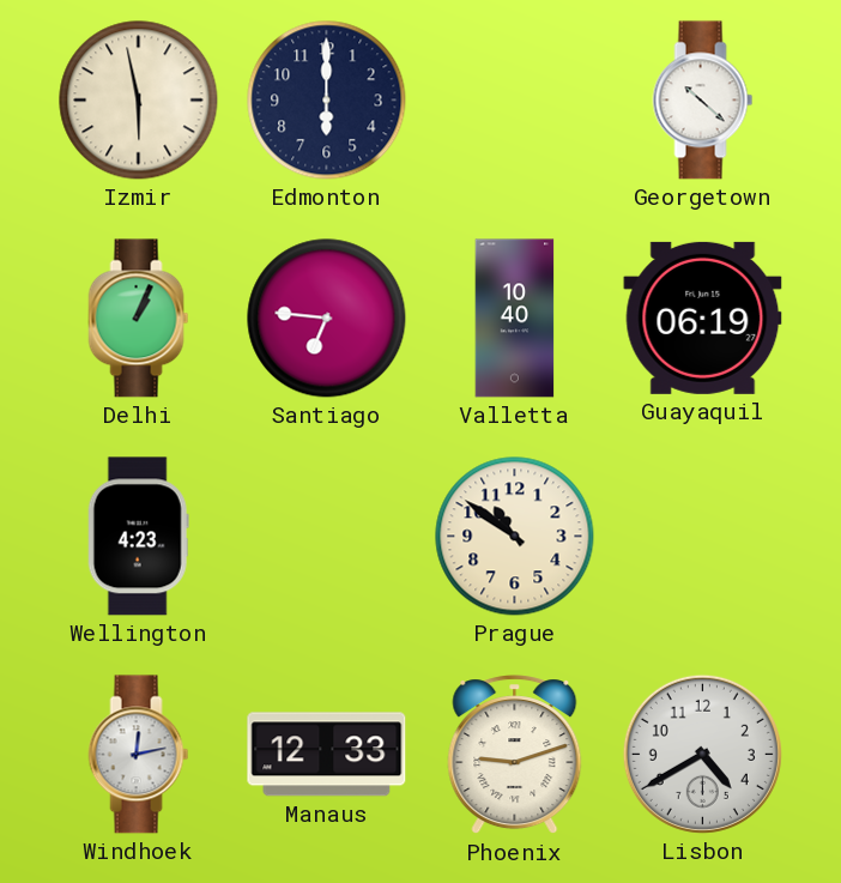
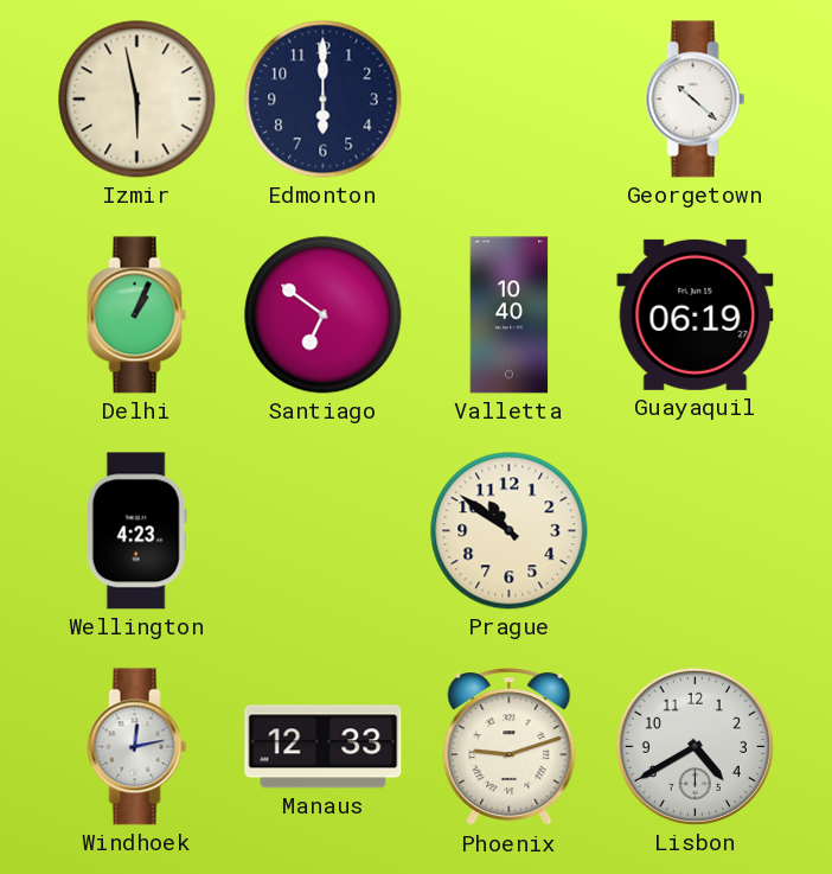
Santiago: 6:46 -> 6:51 (324, 315)
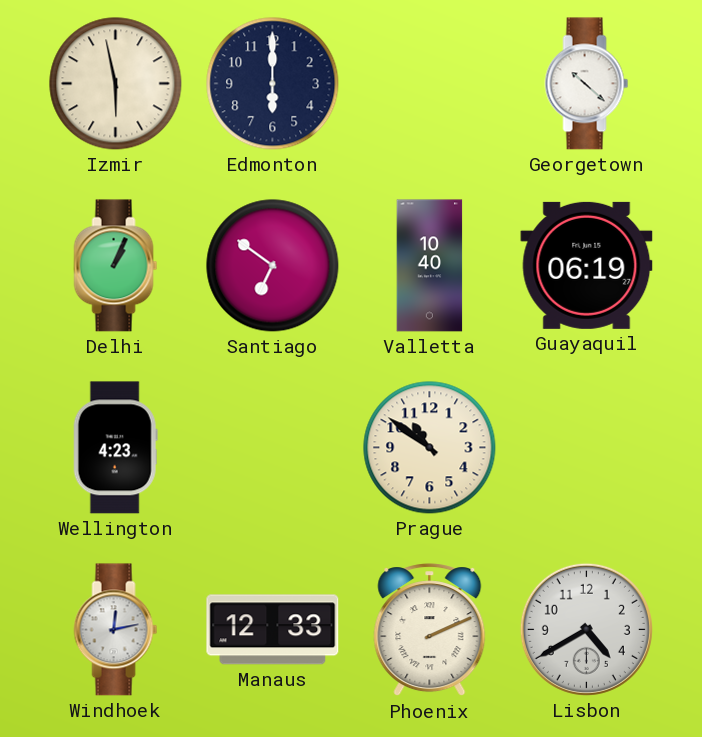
Phoenix: 9:12 -> 2:11 (430, 630)
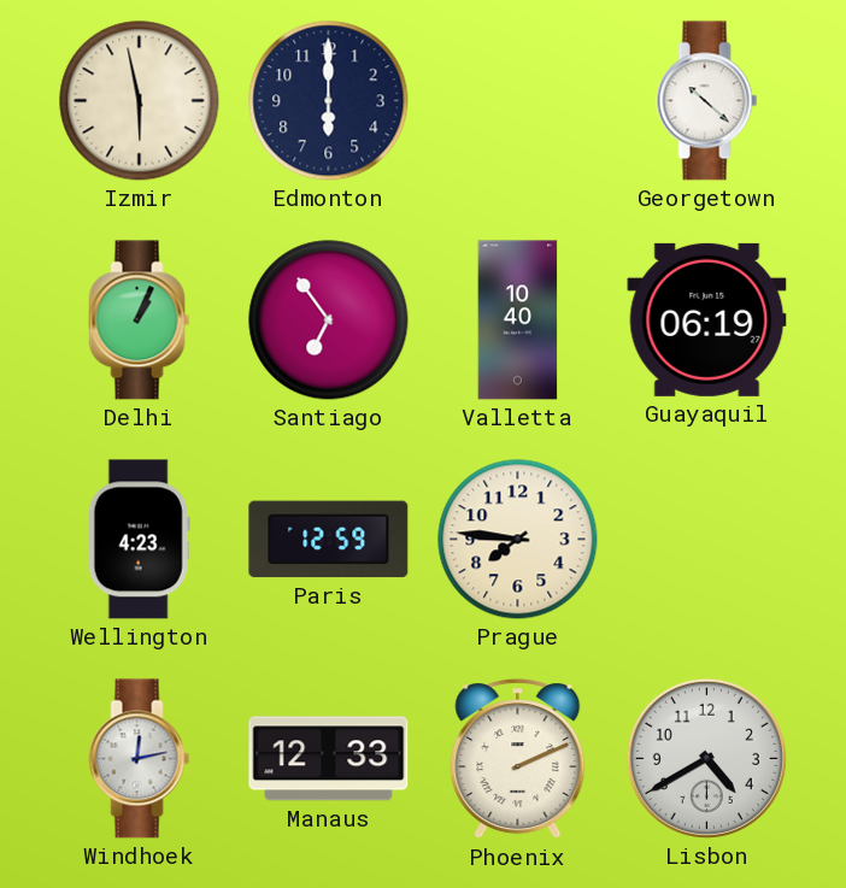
Santiago: 6:51 -> 6:54 (329, 320)
Paris: none -> 12:59 (329, 540)
Prague: 10:51 -> 7:46 (518, 540)
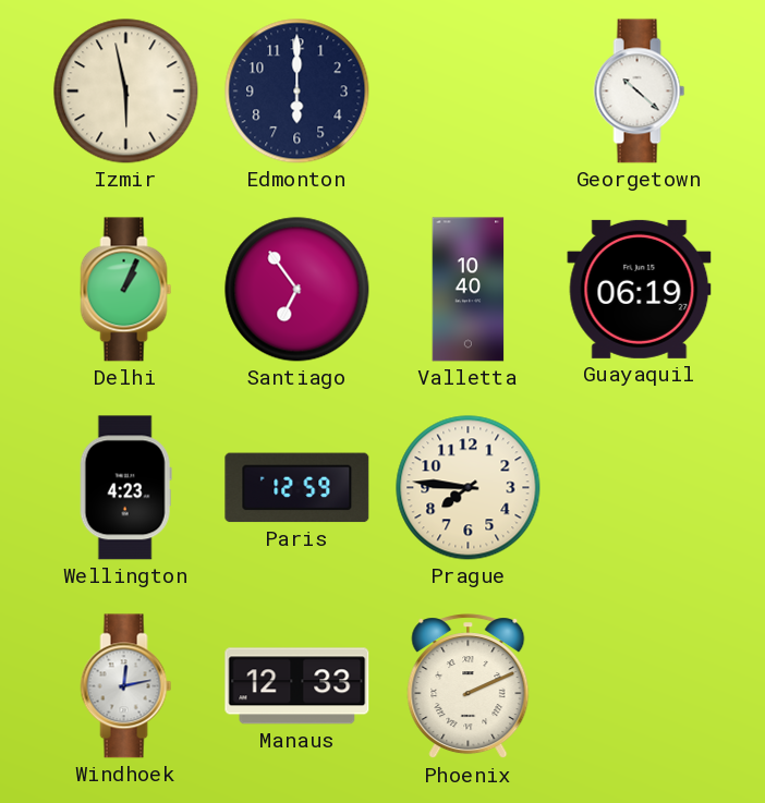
Lisbon: 4:40 -> none (706, 758)
